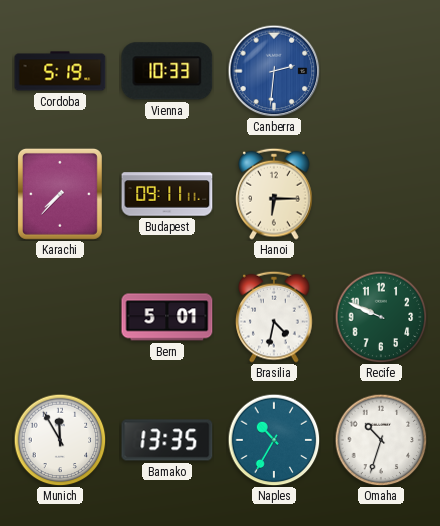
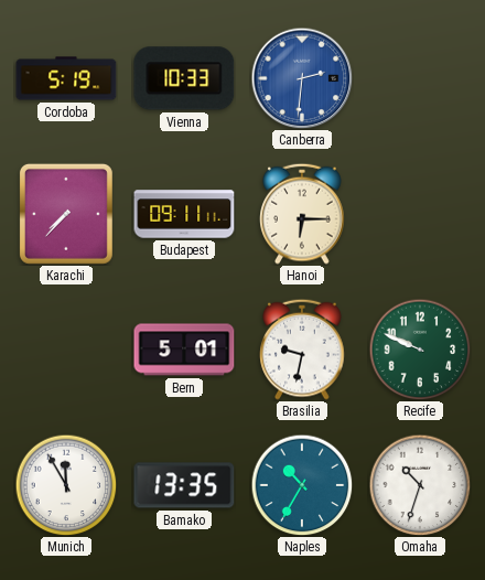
Brasilia: 4:32 -> 9:32 (302, 350)
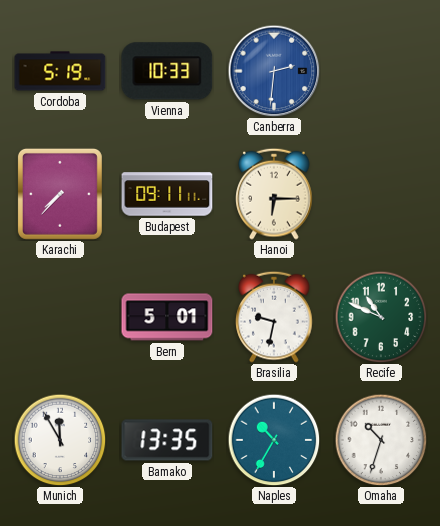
Recife: 9:49 -> 10:49 (381, 317)
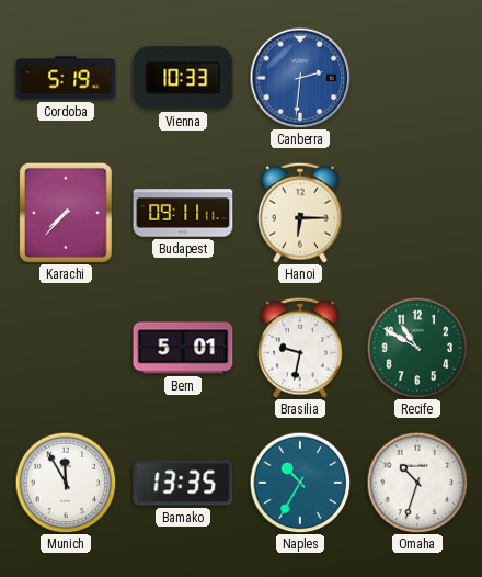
Recife: 10:49 -> 10:50 (417, 348)
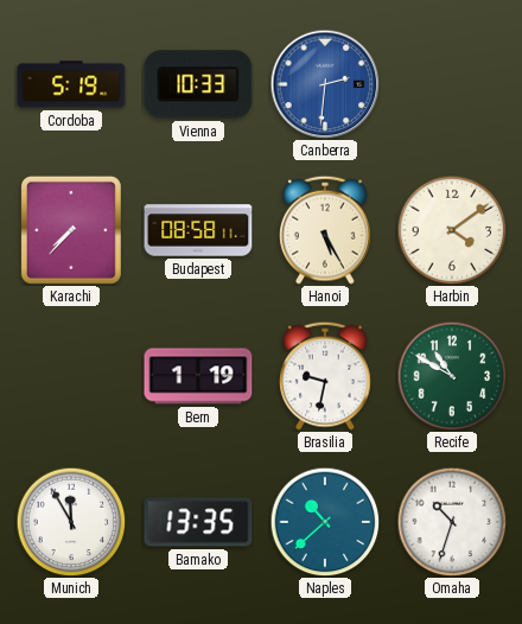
Budapest: 09:11 -> 08:58 (198, 230)
Hanoi: 6:15 -> 5:25 (325, 230)
Harbin: none -> 4:09 (452, 230)
Bern: 5:01 -> 1:19 (198, 376)
Naples: 10:35 -> 10:38 (325, 522)
